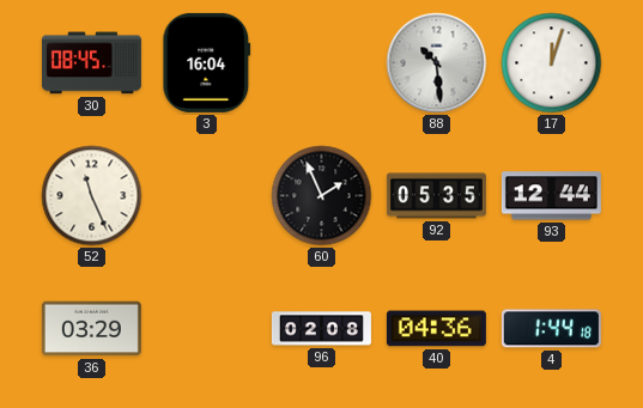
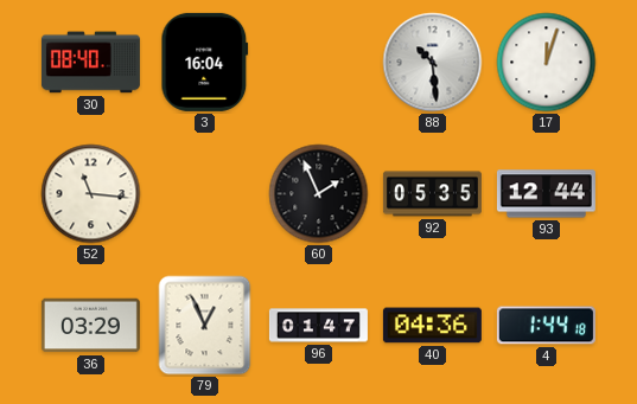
30: 08:45 -> 08:40 (90, 63)
52: 11:26 -> 11:16 (91, 194)
79: none -> 12:56 (205, 326)
96: 02:08 -> 01:47 (318, 326)
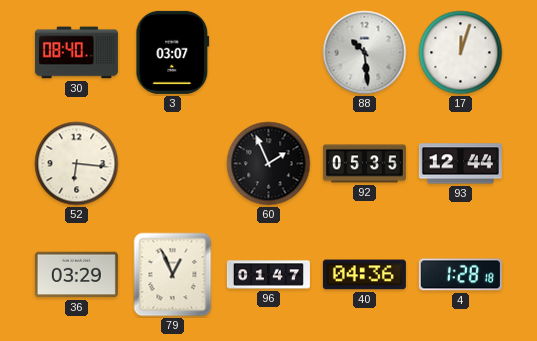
3: 16:04 -> 03:07 (173, 52)
52: 11:16 -> 6:16 (77, 164)
4: 1:44 -> 1:28 (460, 275)
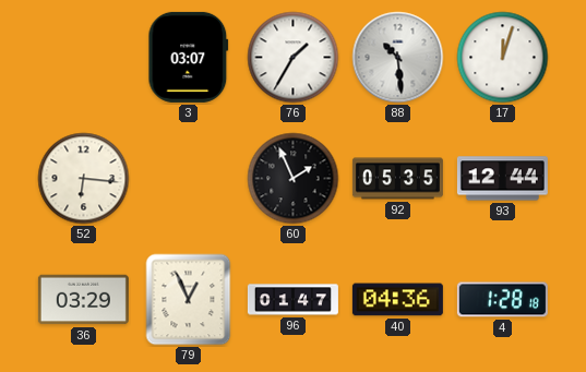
30: 08:40 -> none (76, 53)
76: none -> 1:35 (294, 58)
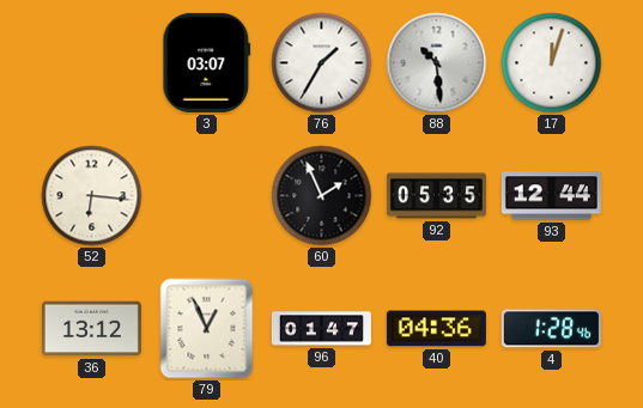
36: 03:29 -> 13:12 (91, 329)
4: 1:28:18 -> 1:28:46 (551, 329)
